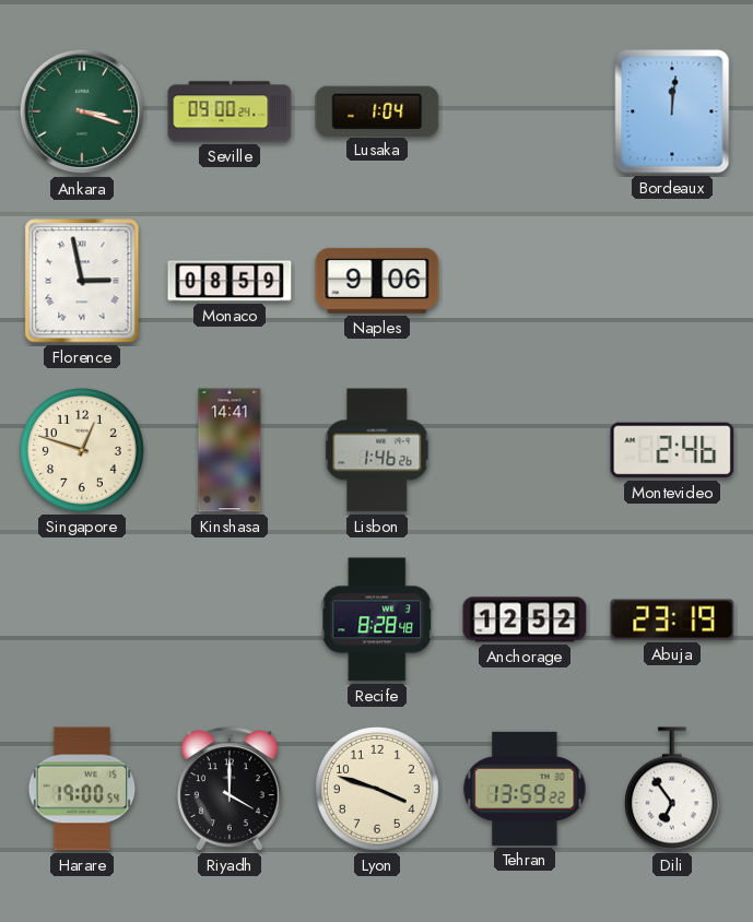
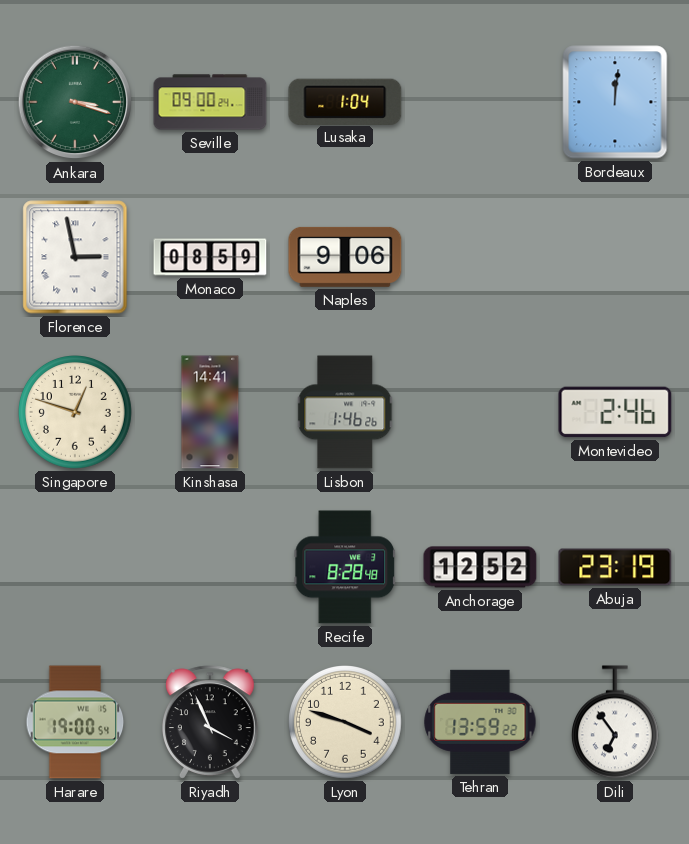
Riyadh: 4:00 -> 3:56 (211, 722)
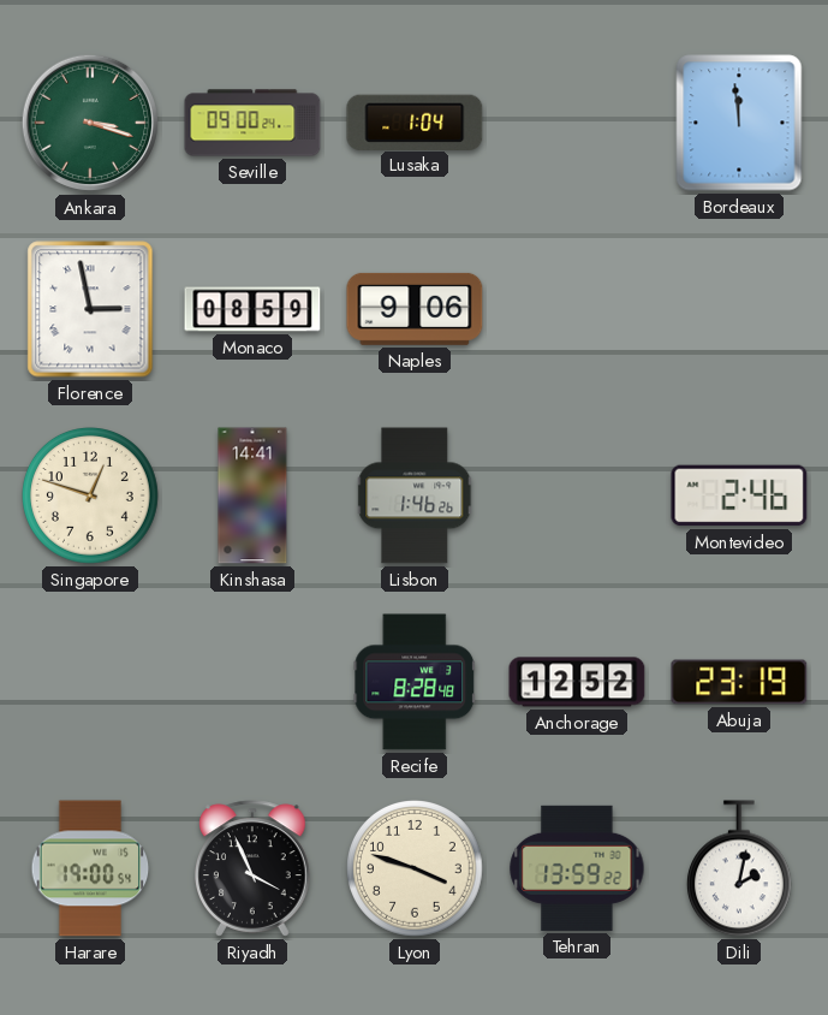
Bordeaux: 12:01 -> 11:59 (739, 123)
Dili: 6:54 -> 2:02 (739, 868)
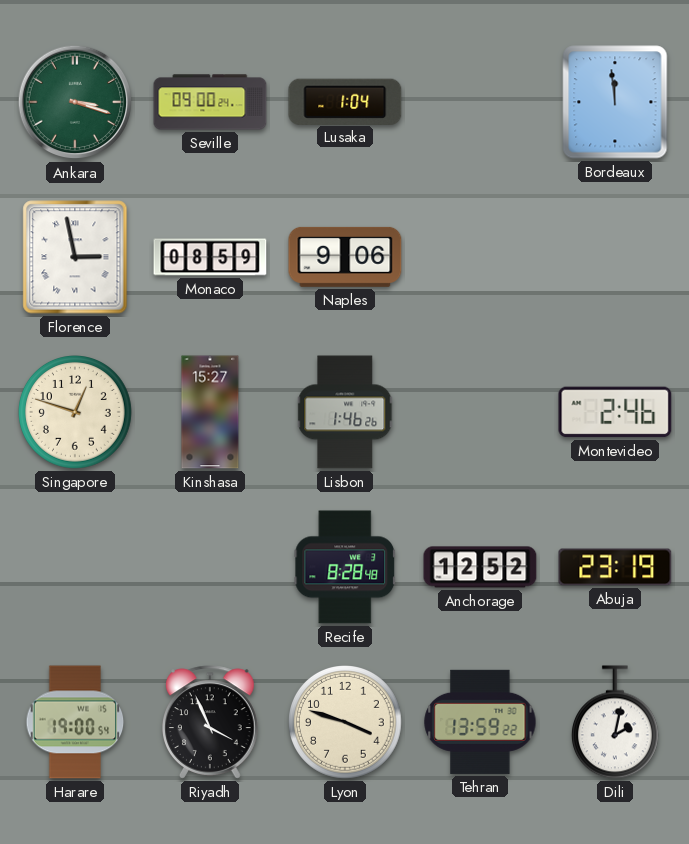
Kinshasa: 14:41 -> 15:27 (210, 412)
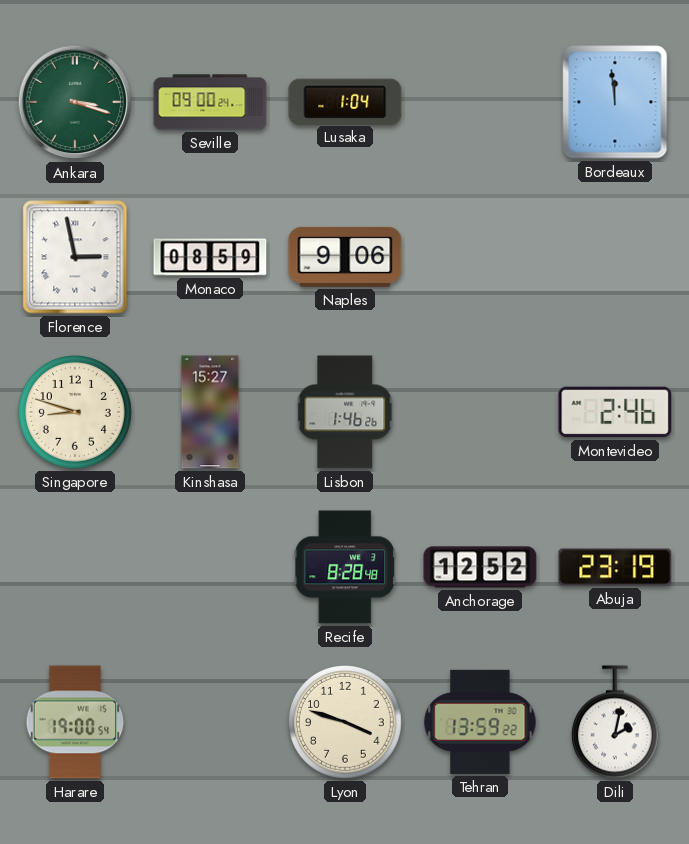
Singapore: 12:48 -> 8:48 (76, 413)
Riyadh: 3:56 -> none (211, 722)
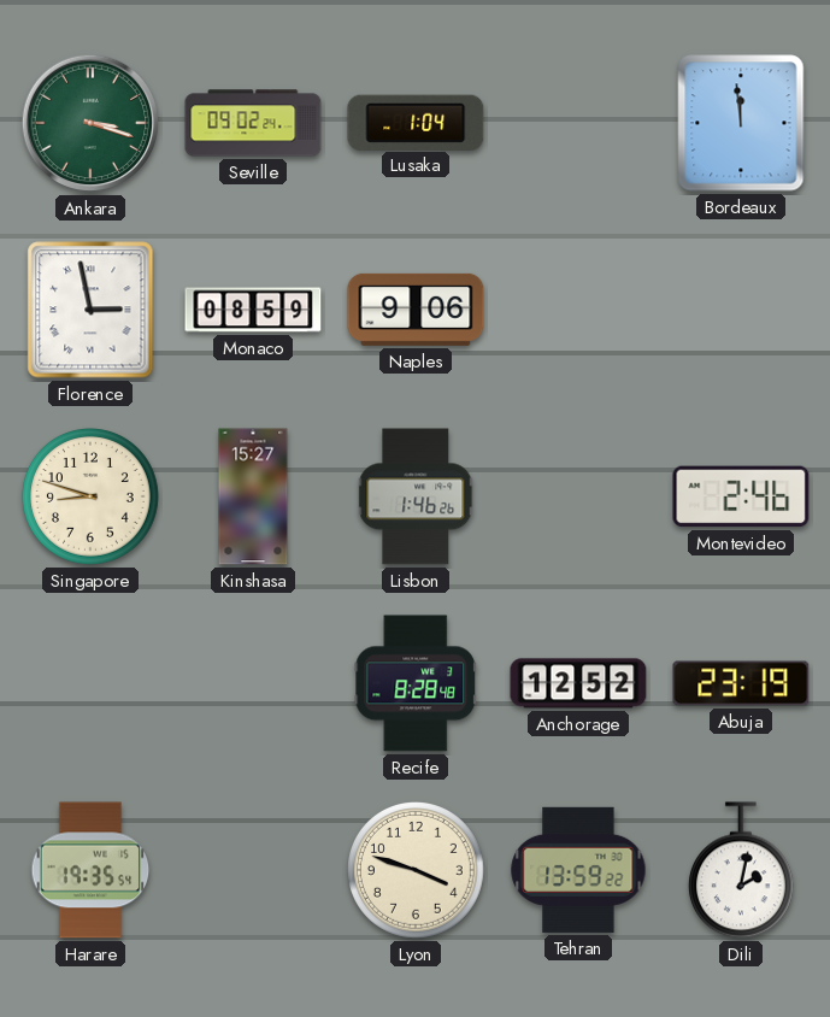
Seville: 09:00 -> 09:02 (253, 123)
Harare: 19:00 -> 19:35 (90, 870)
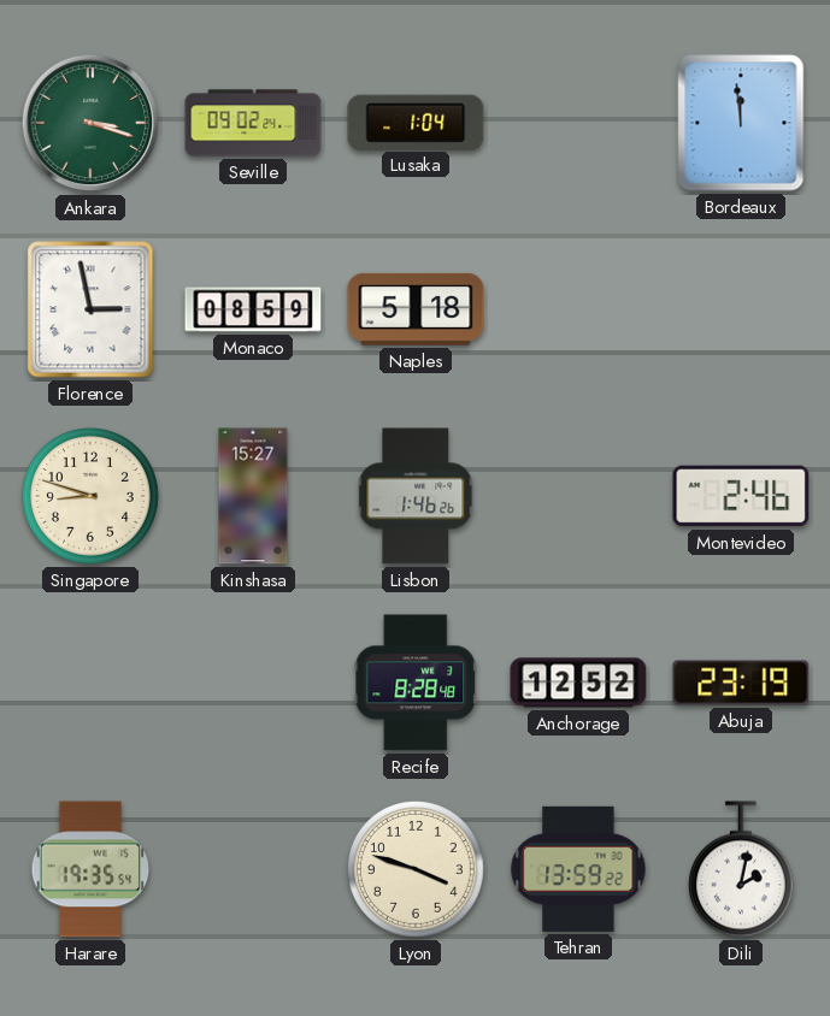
Naples: 9:06 -> 5:18 (416, 309)
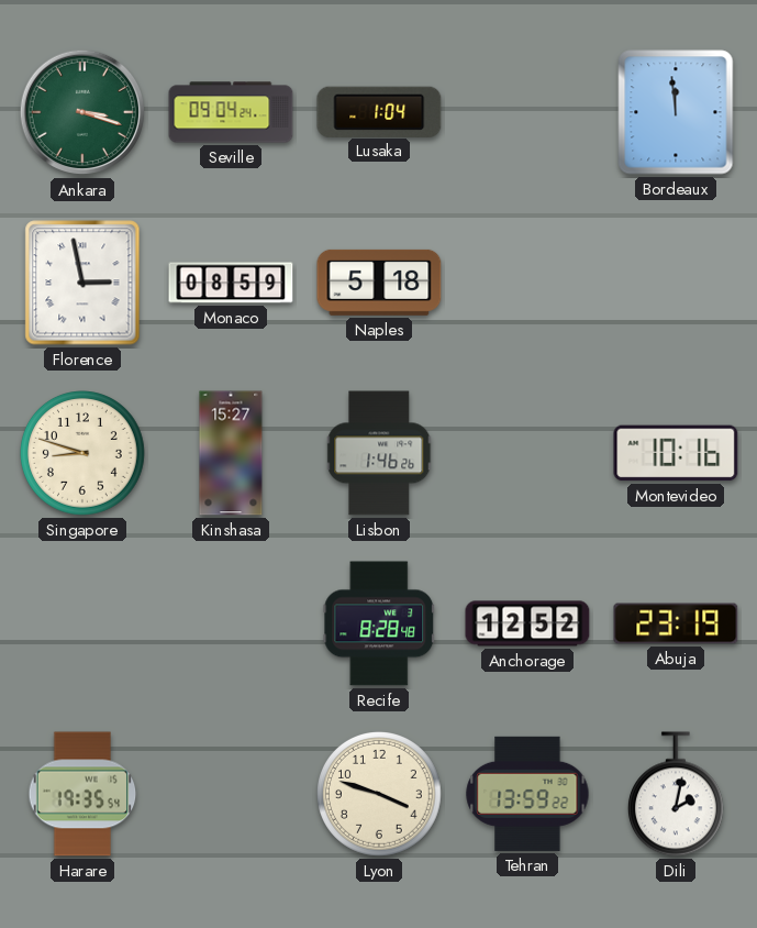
Seville: 09:02 -> 09:04 (231, 112)
Montevideo: 2:46 -> 10:16 (676, 453)
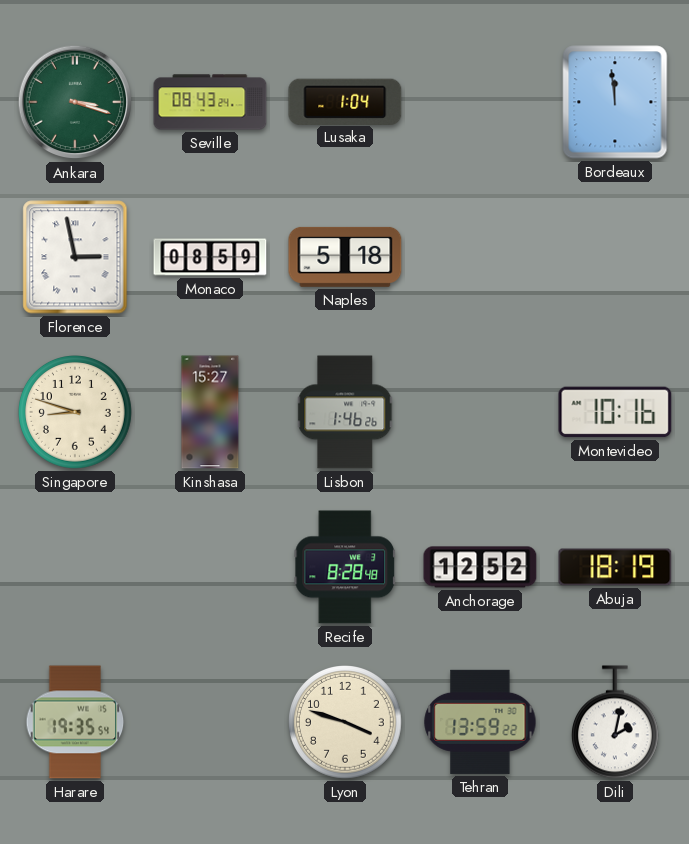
Seville: 09:04 -> 08:43 (210, 102)
Abuja: 23:19 -> 18:19 (615, 567)
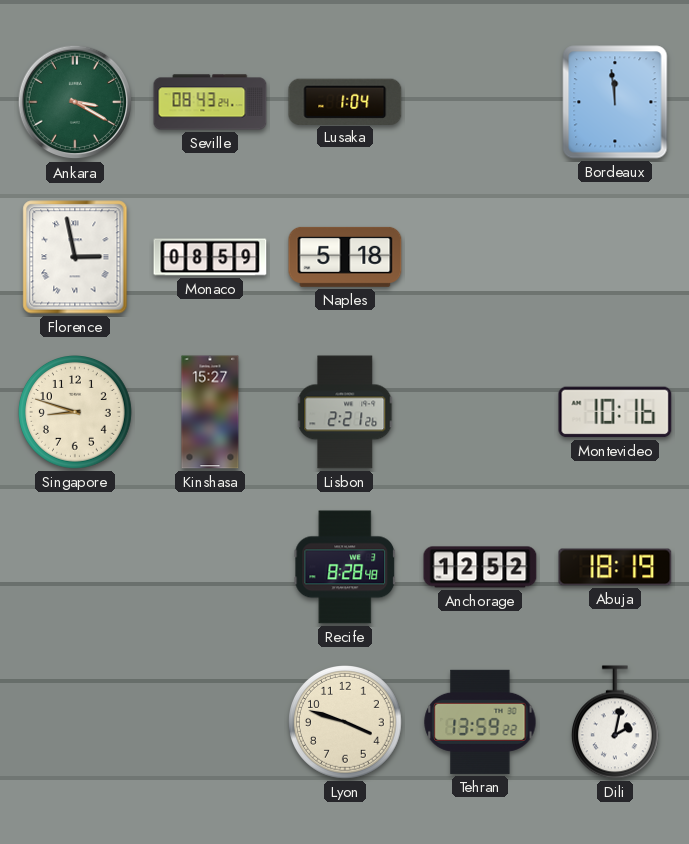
Ankara: 3:18 -> 3:20 (75, 102)
Lisbon: 1:46 -> 2:21 (346, 412)
Harare: 19:35 -> none (75, 722)
